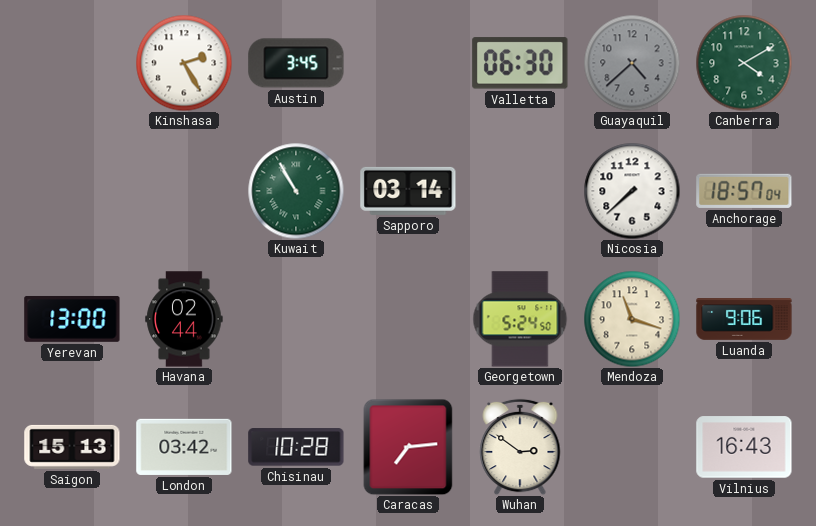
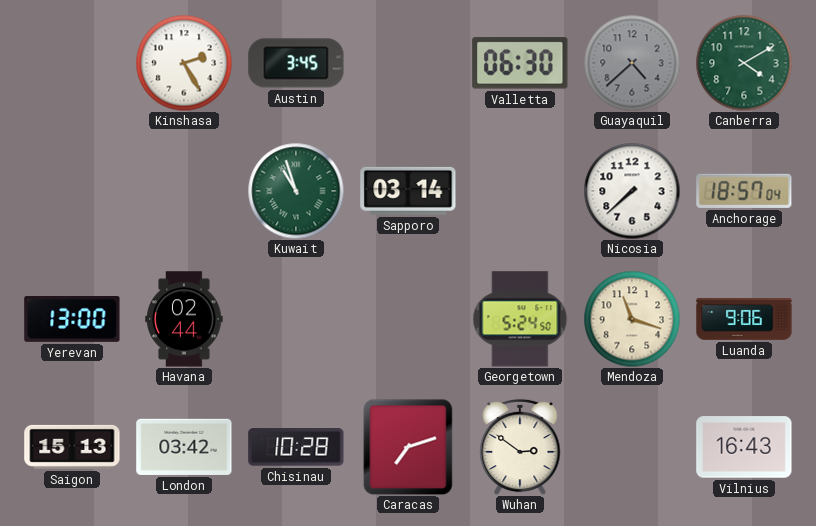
Kuwait: 10:55 -> 10:57 (296, 191)
Caracas: 7:14 -> 7:12 (408, 447)
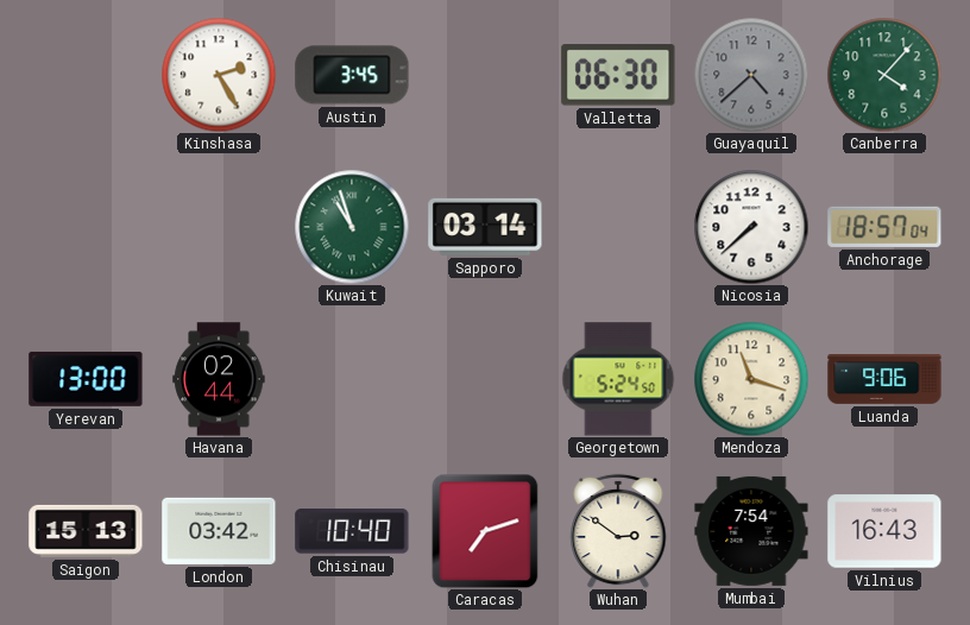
Canberra: 4:10 -> 4:07 (884, 75)
Chisinau: 10:28 -> 10:40 (352, 531)
Mumbai: none -> 7:54 (751, 531)
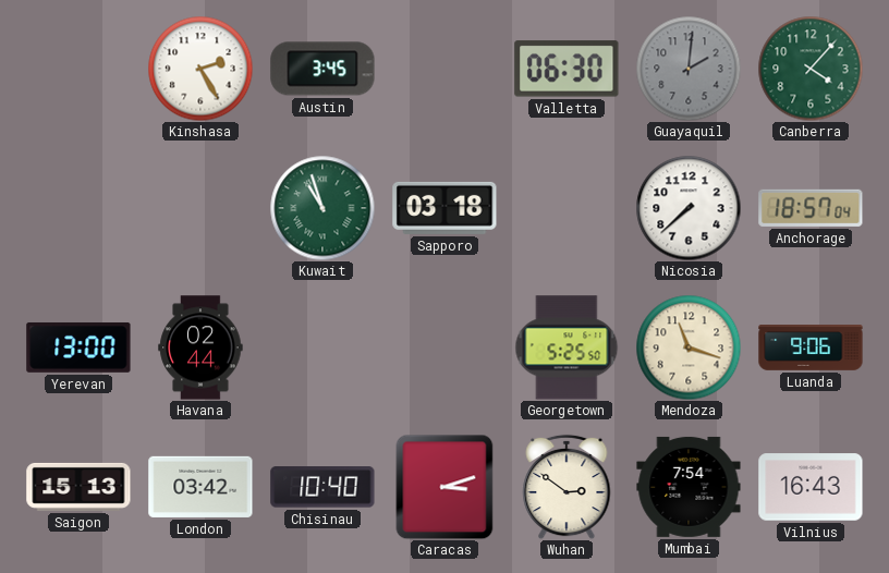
Guayaquil: 4:38 -> 2:01 (689, 69)
Sapporo: 03:14 -> 03:18 (444, 208)
Georgetown: 5:24 -> 5:25 (567, 348)
Caracas: 7:12 -> 3:12 (444, 487)
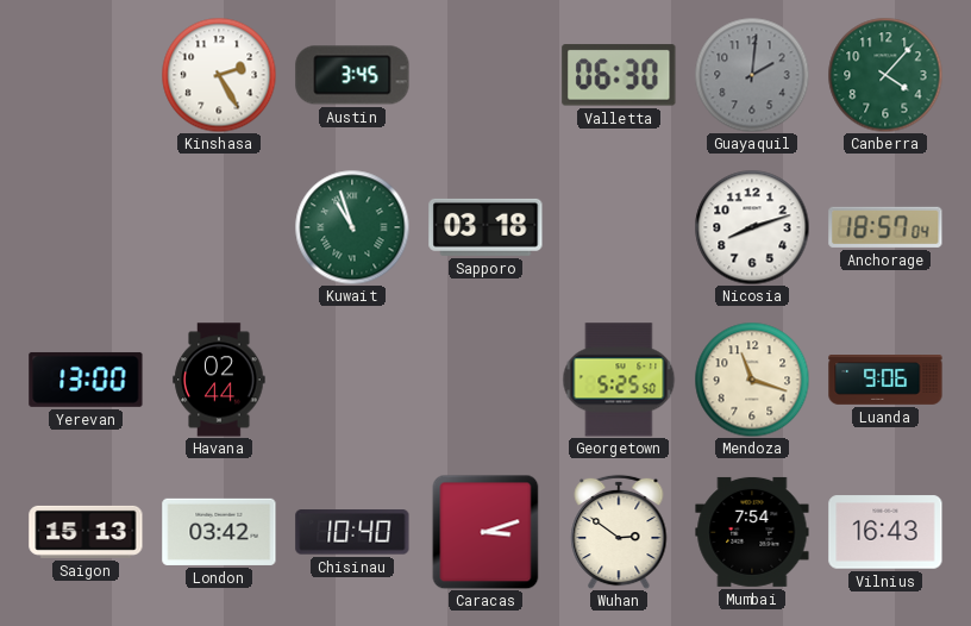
Nicosia: 7:38 -> 8:12 (752, 227)
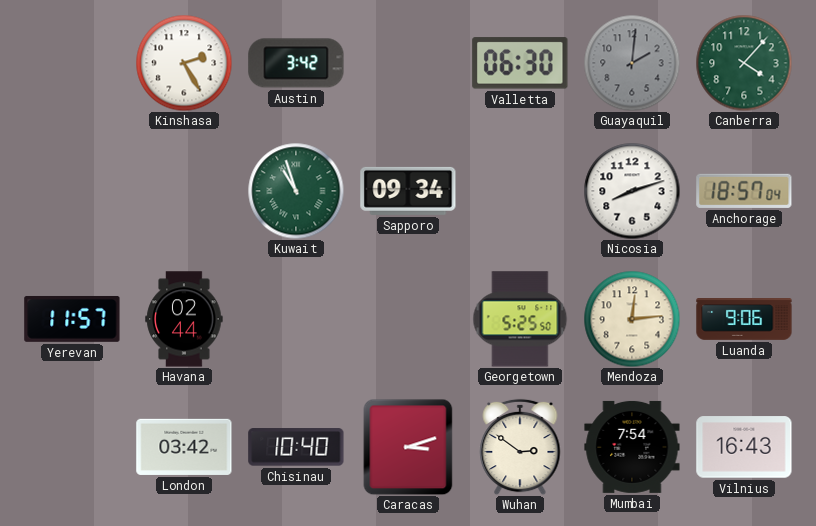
Austin: 3:45 -> 3:42 (296, 63)
Sapporo: 03:18 -> 09:34 (408, 191)
Yerevan: 13:00 -> 11:57 (72, 319)
Mendoza: 11:18 -> 12:14 (632, 319)
Saigon: 15:13 -> none (86, 532)
